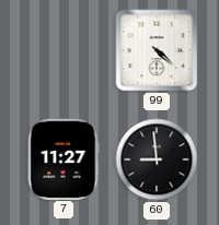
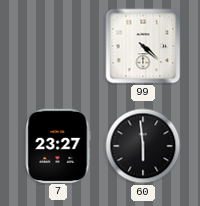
7: 11:27 -> 23:27 (58, 145)
60: 8:59 -> 5:59 (143, 146)
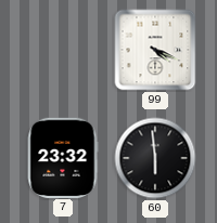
99: 4:22 -> 4:19 (155, 50)
7: 23:27 -> 23:32 (63, 157)
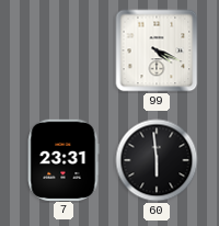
7: 23:32 -> 23:31 (64, 159)
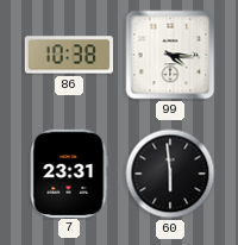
86: none -> 10:38 (69, 55)
99: 4:19 -> 4:16 (170, 55)
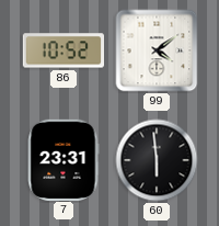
86: 10:38 -> 10:52 (64, 50)
99: 4:16 -> 4:09 (157, 50)
